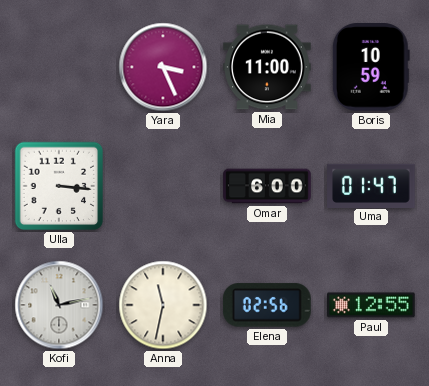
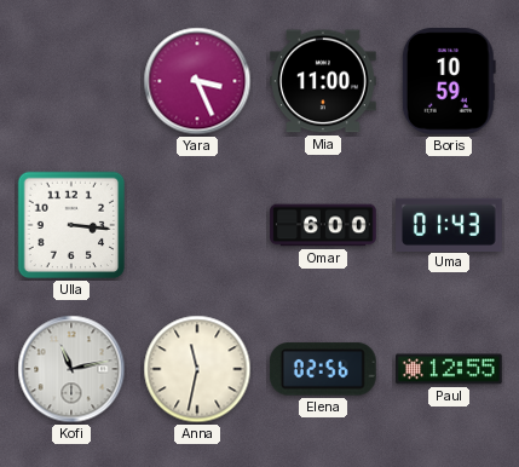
Uma: 01:47 -> 01:43 (449, 224)
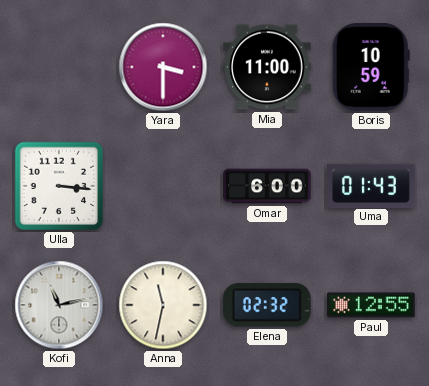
Yara: 3:26 -> 3:30 (163, 67)
Elena: 02:56 -> 02:32 (267, 305)
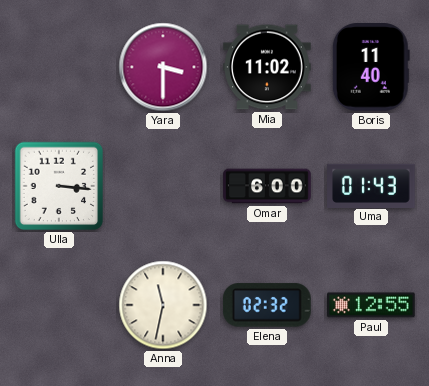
Mia: 11:00 -> 11:02 (267, 67)
Boris: 10:59 -> 11:40 (371, 68)
Kofi: 11:13 -> none (59, 305)
